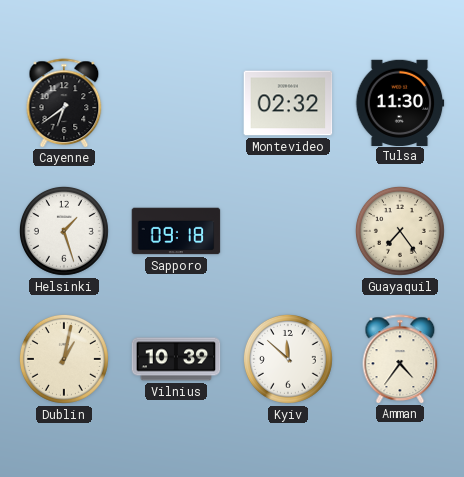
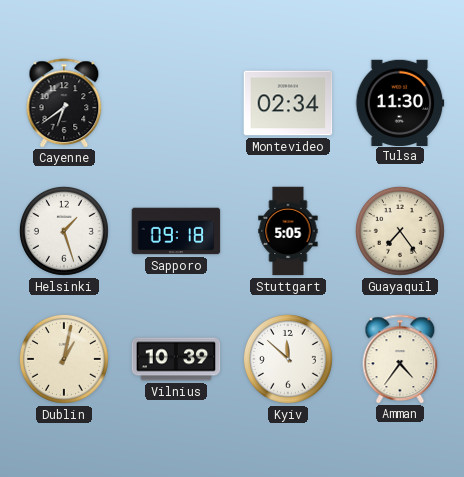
Montevideo: 02:32 -> 02:34 (288, 103)
Stuttgart: none -> 5:05 (288, 231)
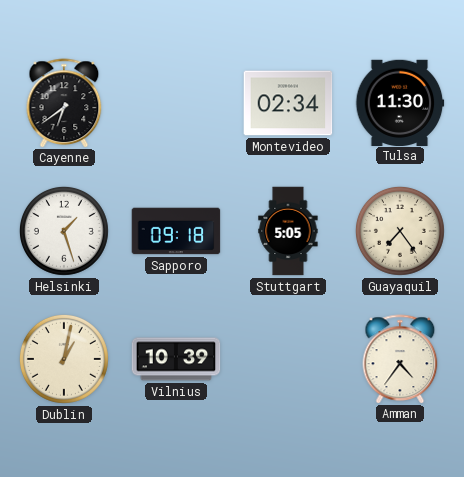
Kyiv: 11:52 -> none (288, 359)
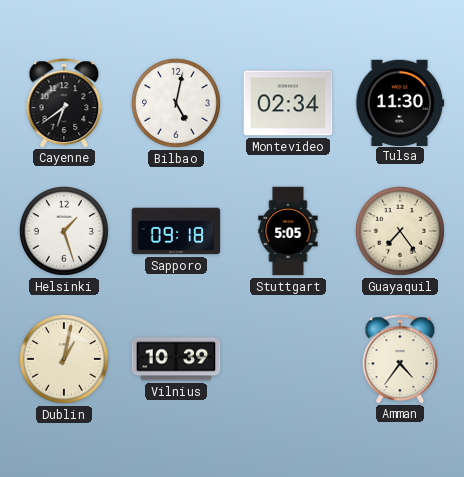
Bilbao: none -> 5:02 (176, 103)
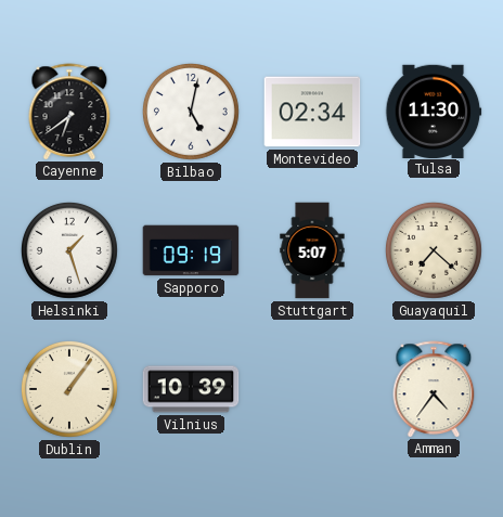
Sapporo: 09:18 -> 09:19 (191, 250)
Stuttgart: 5:05 -> 5:07 (312, 250)
Guayaquil: 7:24 -> 7:22 (434, 250)
Dublin: 1:02 -> 1:06 (69, 389)
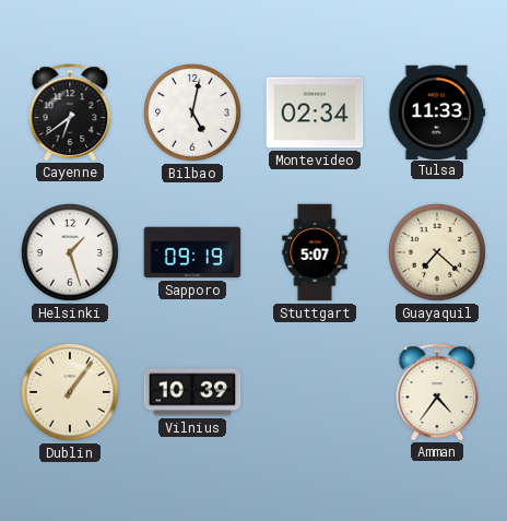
Tulsa: 11:30 -> 11:33 (437, 111)
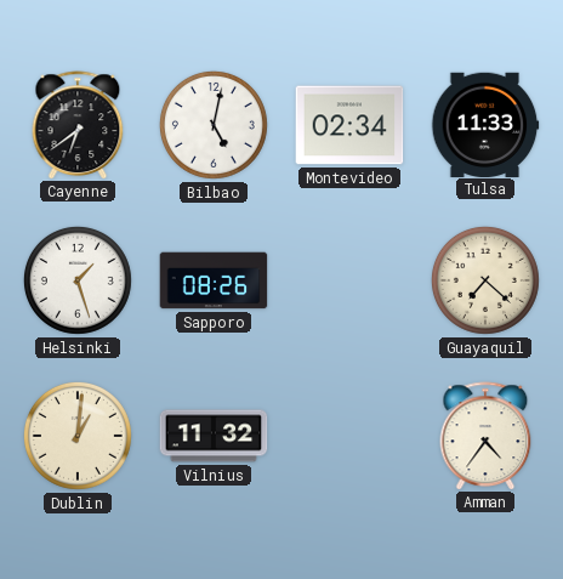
Sapporo: 09:19 -> 08:26 (214, 280)
Stuttgart: 5:07 -> none (315, 252)
Dublin: 1:06 -> 1:01 (78, 436)
Vilnius: 10:39 -> 11:32 (214, 436)
